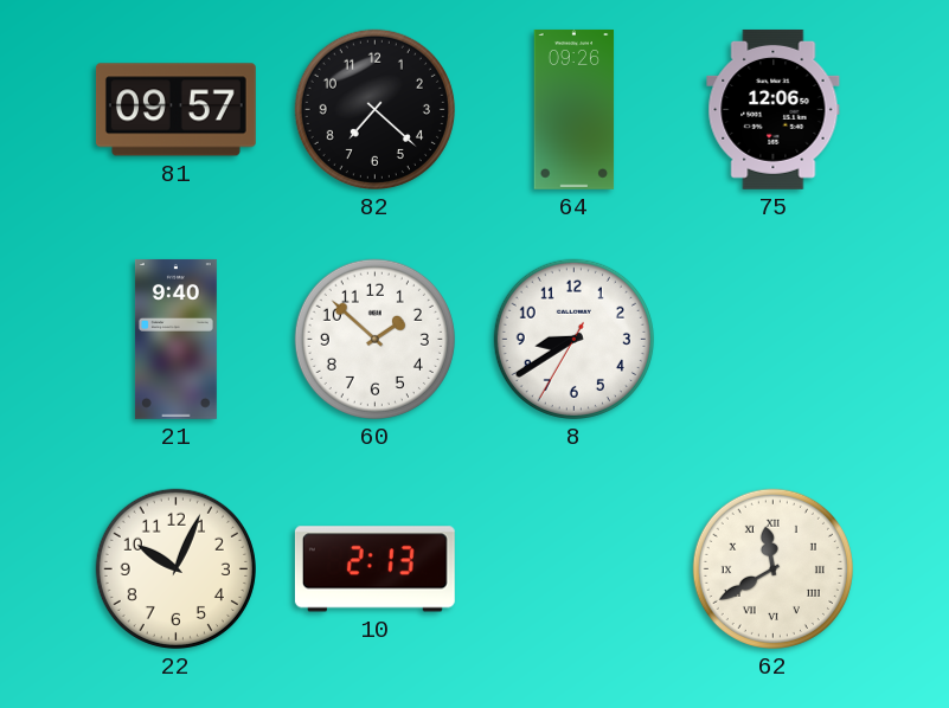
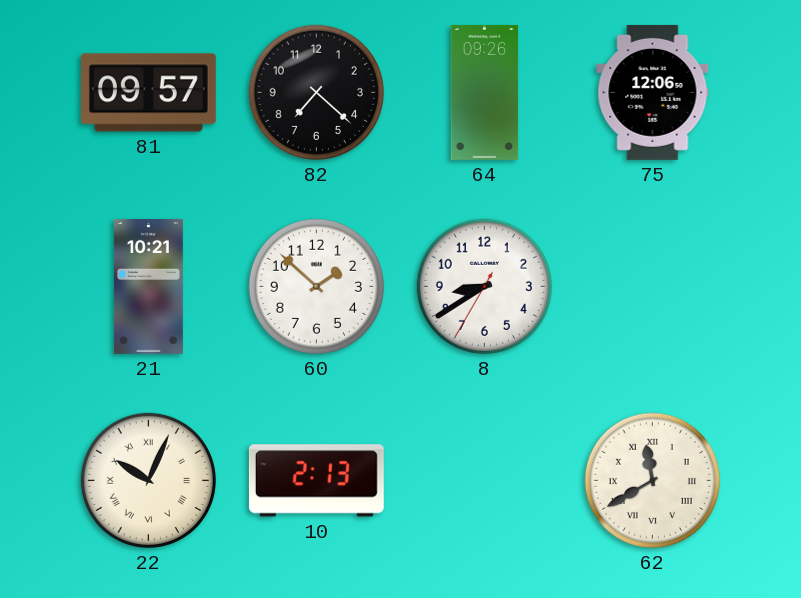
21: 9:40 -> 10:21 (148, 286)
22 numerals: Arabic -> Roman (148, 480)
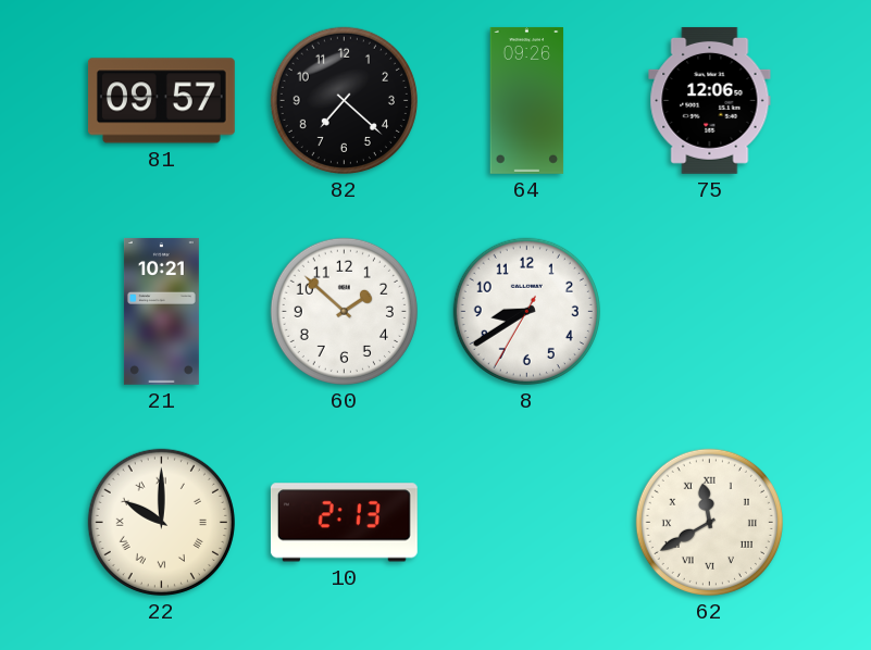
22: 10:04 -> 10:00 (161, 522)
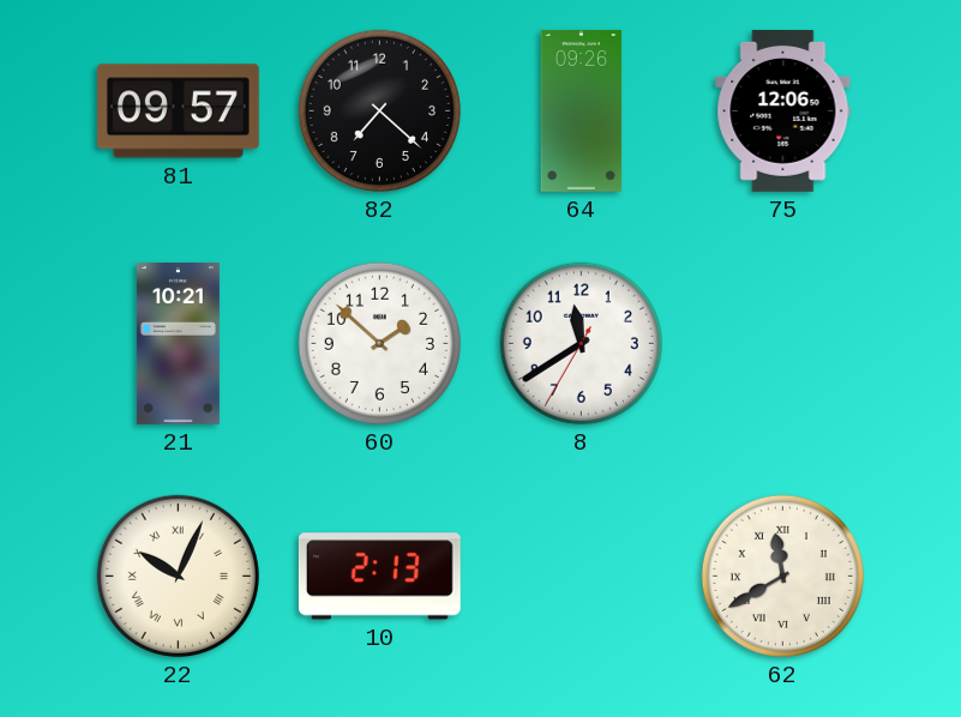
8: 8:39 -> 11:39 (581, 343)
22: 10:00 -> 10:04 (178, 576)
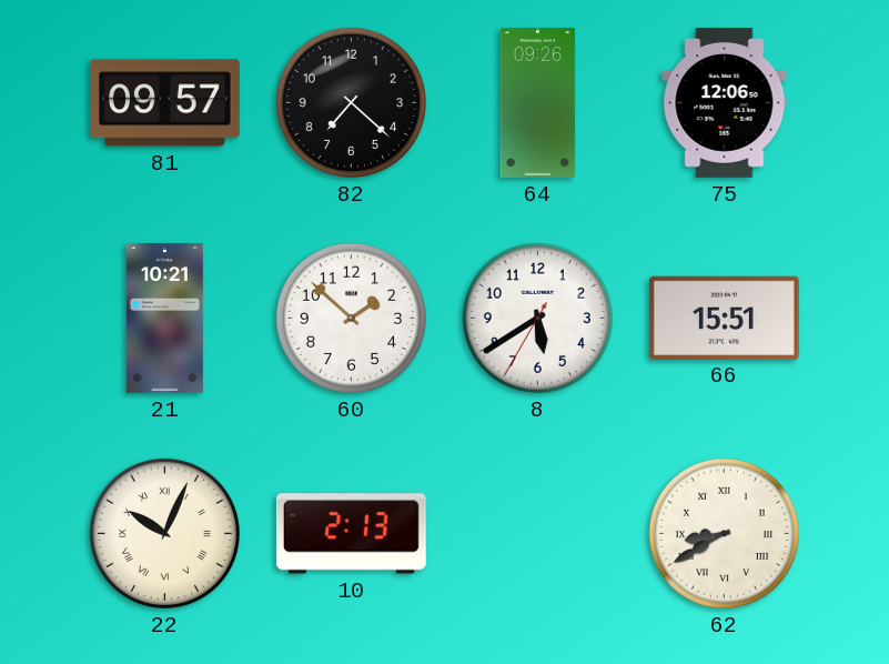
8: 11:39 -> 5:39 (537, 318)
66: none -> 15:51 (724, 318)
62: 11:40 -> 8:40 (724, 533)
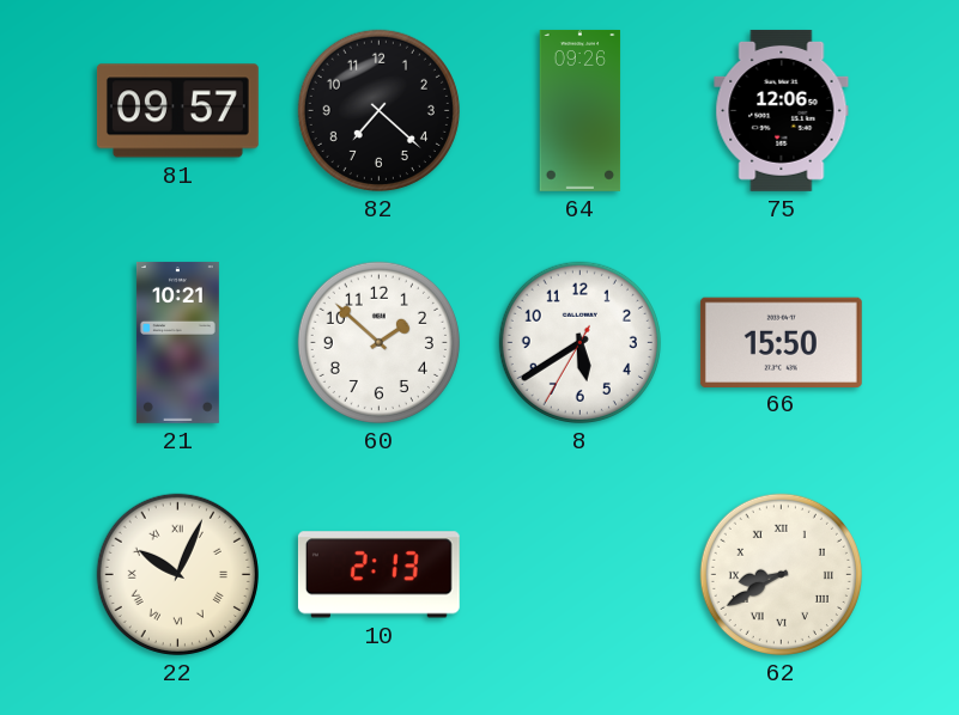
66: 15:51 -> 15:50 (781, 342)
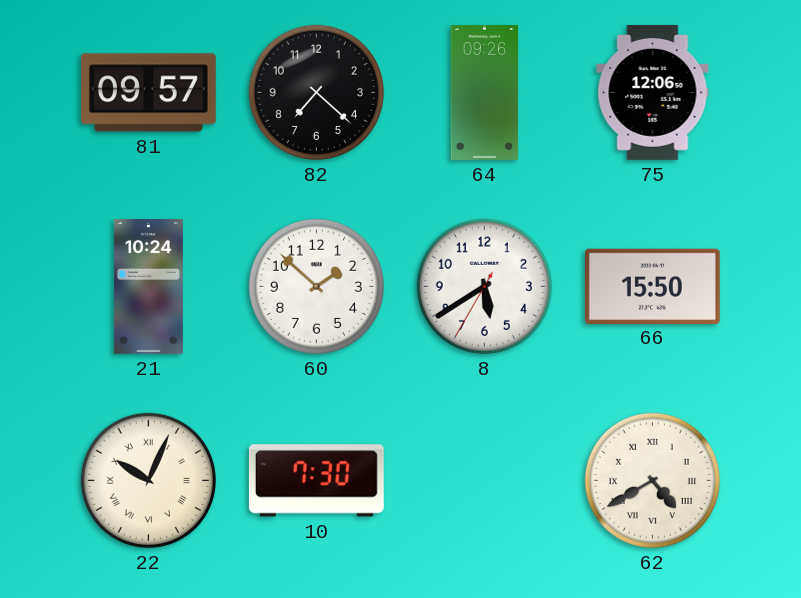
21: 10:21 -> 10:24 (148, 286)
10: 2:13 -> 7:30 (316, 481)
62: 8:40 -> 4:40 (652, 480)
